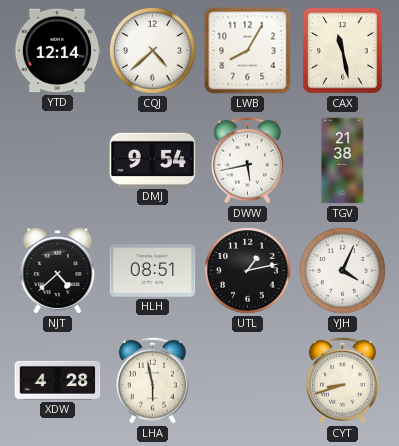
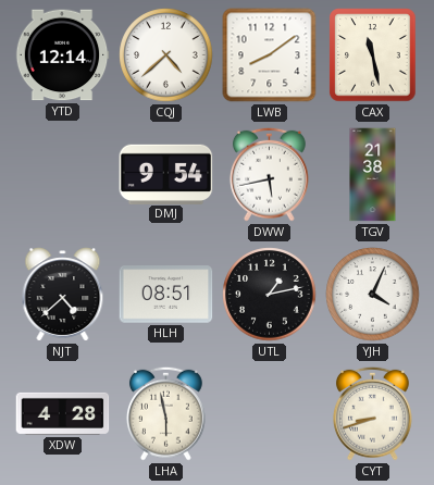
LWB: 8:05 -> 8:09 (270, 55)
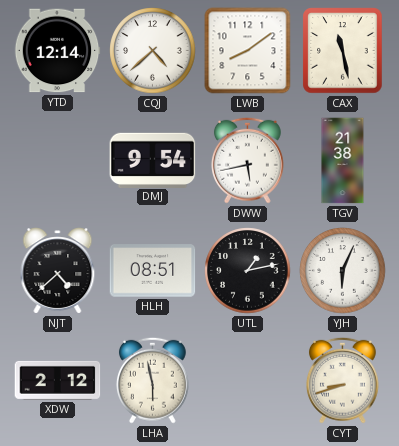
YJH: 4:04 -> 6:04 (343, 271)
XDW: 4:28 -> 2:12 (58, 380)
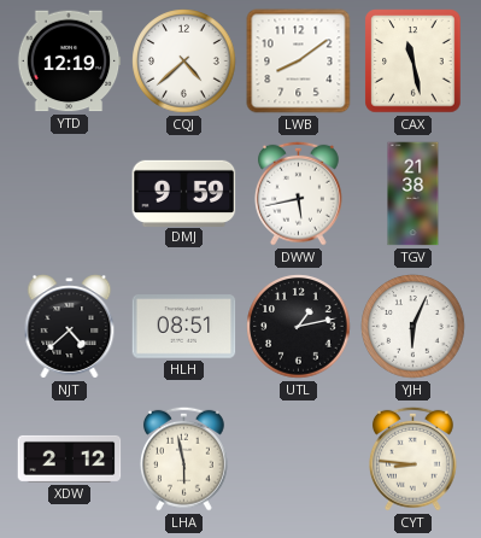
YTD: 12:14 -> 12:19 (69, 62)
DMJ: 9:54 -> 9:59 (184, 193)
CYT: 8:42 -> 8:46 (412, 458)
